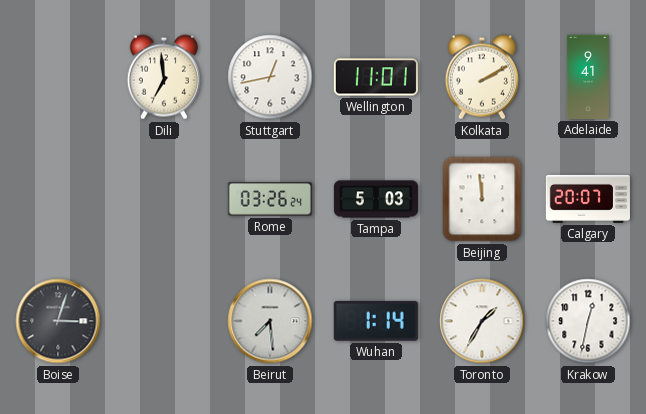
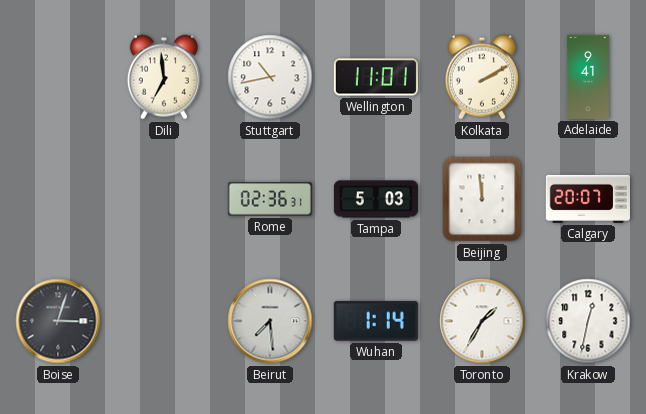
Stuttgart: 12:43 -> 10:43 (270, 77)
Rome: 03:26 -> 02:36 (270, 199)
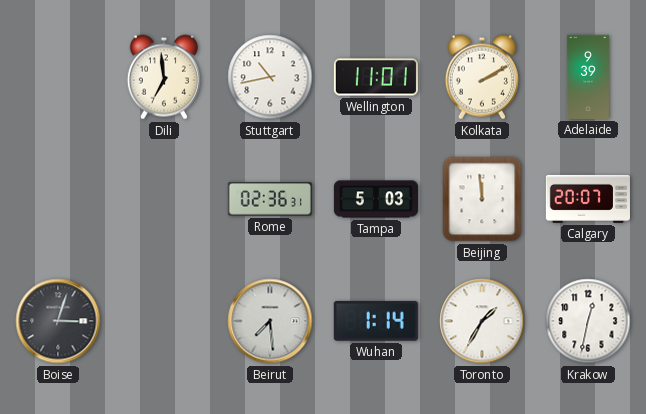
Adelaide: 9:41 -> 9:39 (588, 77)
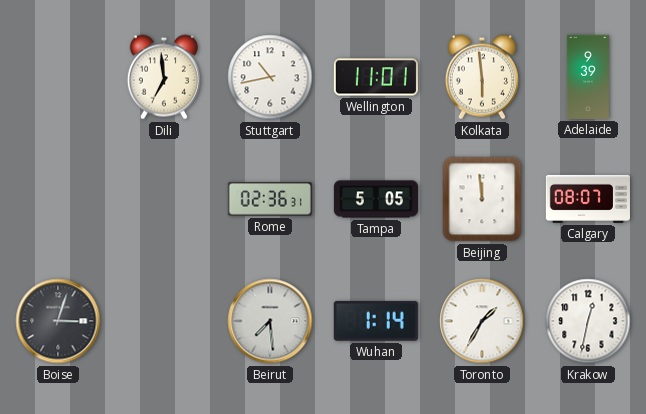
Kolkata: 2:10 -> 5:59 (482, 77)
Tampa: 5:03 -> 5:05 (375, 199)
Calgary: 20:07 -> 08:07 (588, 199)
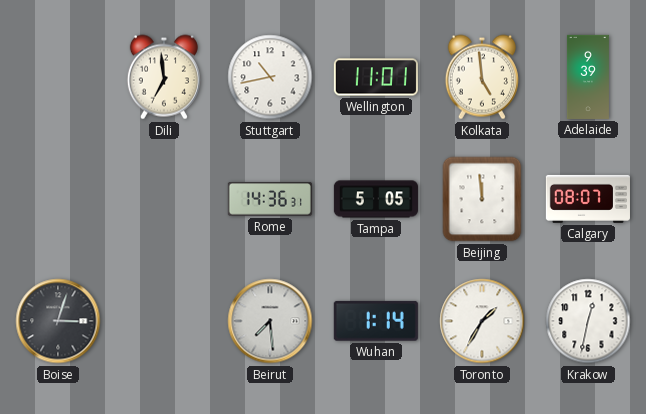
Kolkata: 5:59 -> 4:59 (482, 77)
Rome: 02:36 -> 14:36 (270, 199)
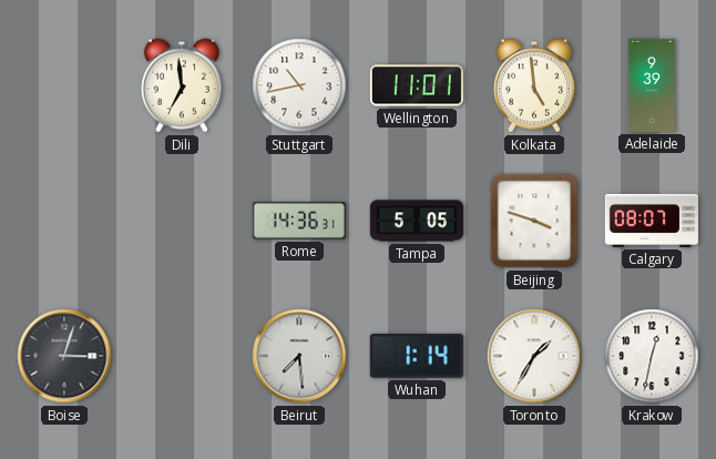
Beijing: 11:59 -> 3:48 (534, 221)
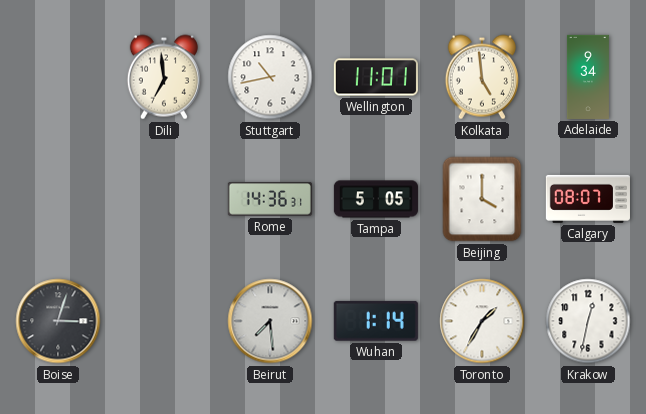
Adelaide: 9:39 -> 9:34 (588, 77)
Beijing: 3:48 -> 4:00 (482, 199)
